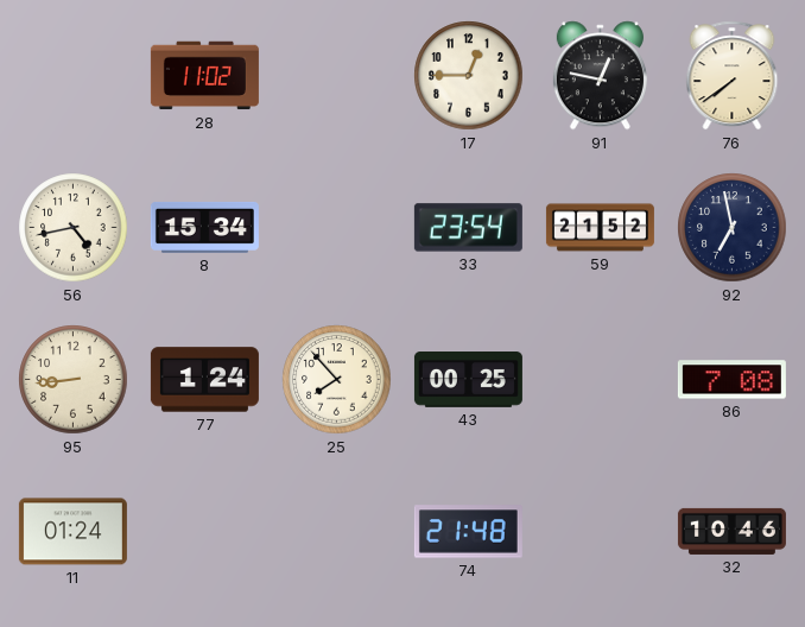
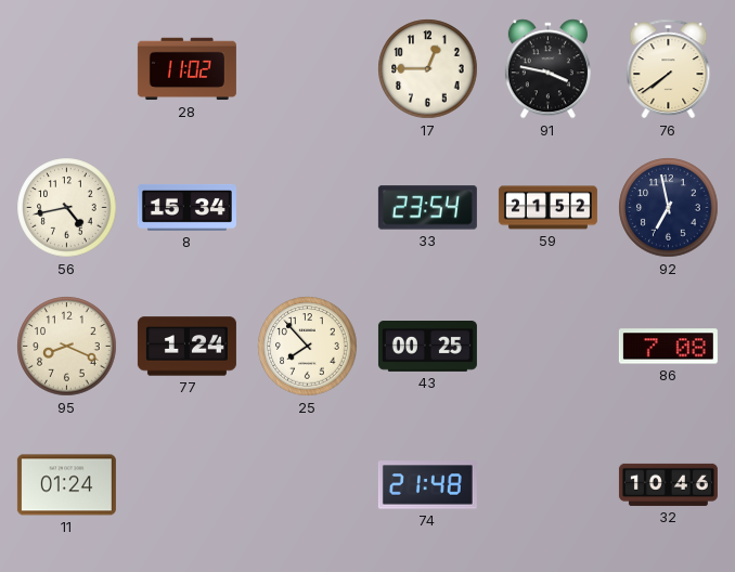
91: 12:47 -> 3:47 (547, 69)
95: 8:44 -> 8:19 (67, 347)
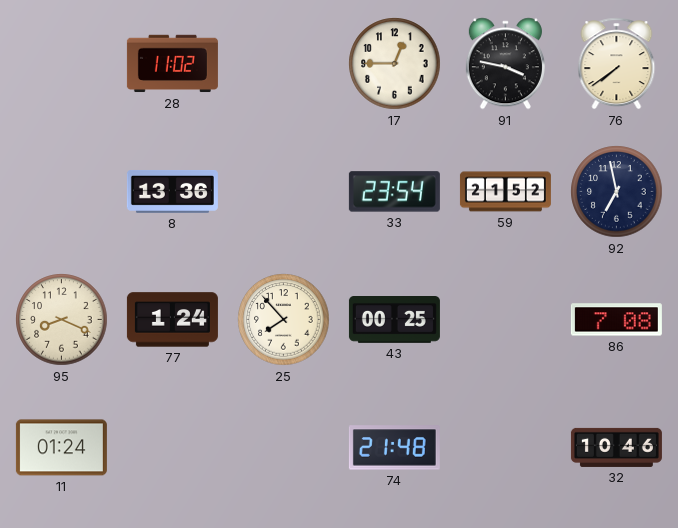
56: 4:43 -> none (67, 208)
8: 15:34 -> 13:36 (172, 191)
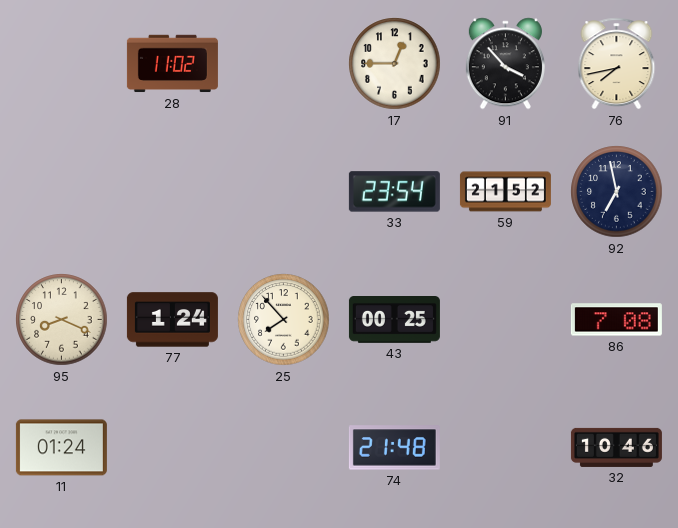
91: 3:47 -> 3:53 (505, 64)
76: 7:39 -> 7:43 (617, 64)
8: 13:36 -> none (172, 191)
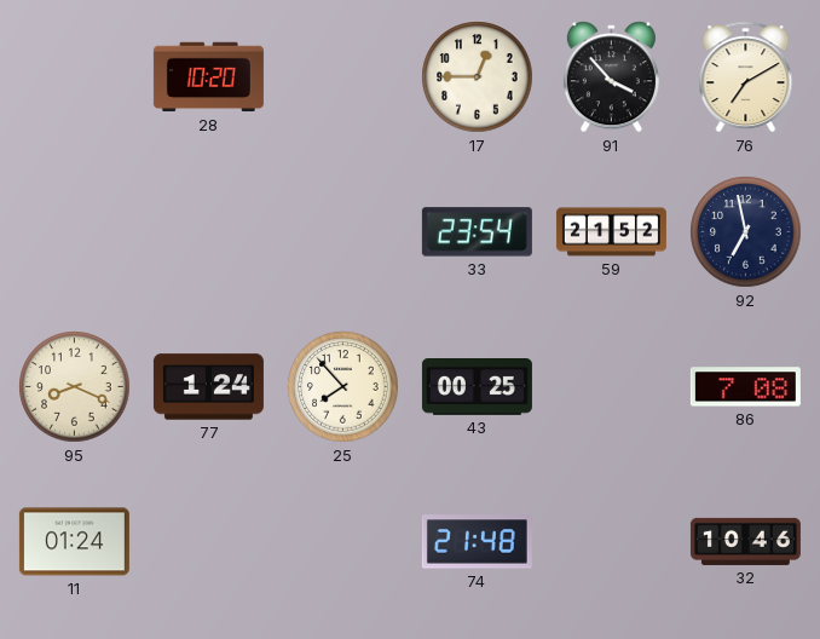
28: 11:02 -> 10:20 (208, 77)
76: 7:43 -> 7:10 (746, 77)
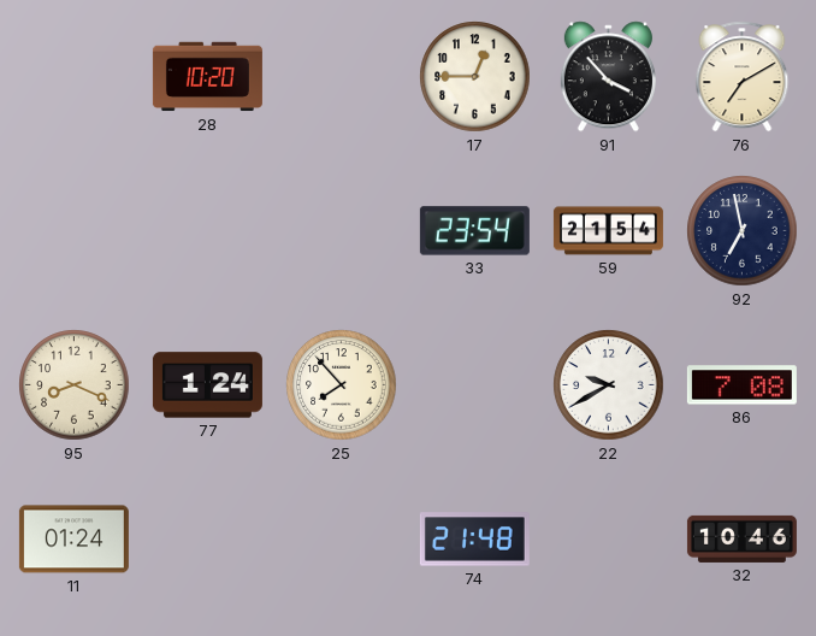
59: 21:52 -> 21:54 (608, 231)
43: 00:25 -> none (477, 387)
22: none -> 9:40 (609, 385)
